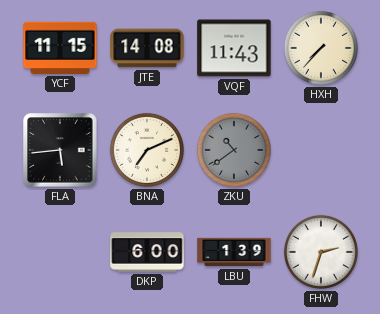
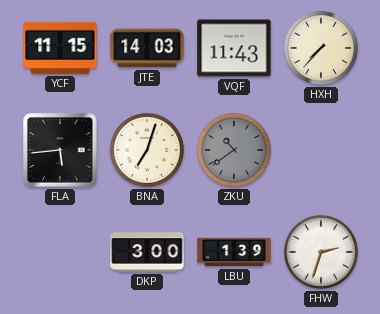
JTE: 14:08 -> 14:03 (147, 48)
BNA: 7:11 -> 7:03 (147, 150)
DKP: 6:00 -> 3:00 (147, 252)
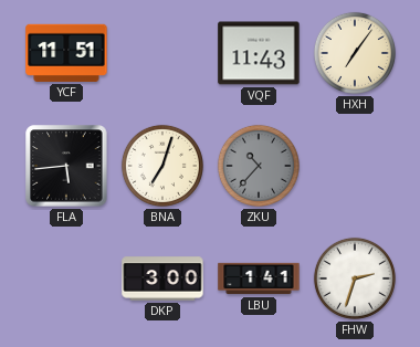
YCF: 11:15 -> 11:51 (66, 53)
JTE: 14:03 -> none (147, 48)
HXH: 7:37 -> 7:06 (355, 53)
ZKU: 10:39 -> 10:37 (259, 166)
LBU: 1:39 -> 1:41 (259, 278)
